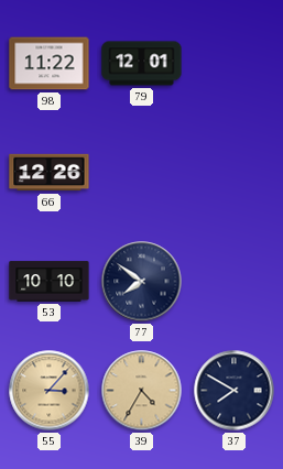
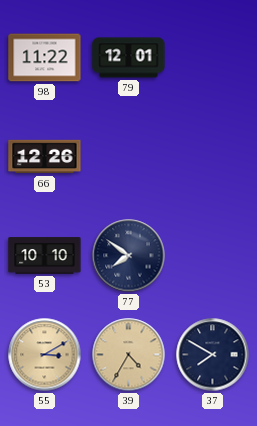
55: 3:07 -> 3:10 (45, 355)
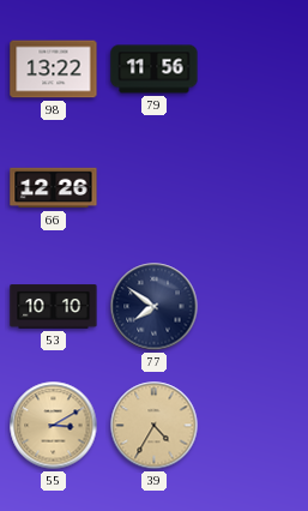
98: 11:22 -> 13:22 (54, 70)
79: 12:01 -> 11:56 (155, 70)
37: 7:50 -> none (213, 355)
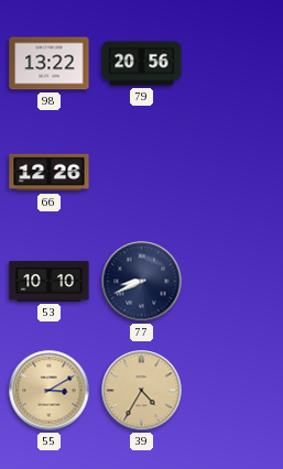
79: 11:56 -> 20:56 (142, 64)
77: 7:51 -> 8:41 (142, 282)
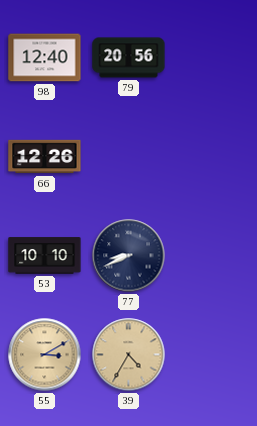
98: 13:22 -> 12:40 (45, 58)
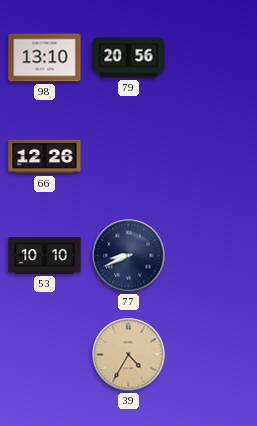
98: 12:40 -> 13:10 (45, 58)
55: 3:10 -> none (45, 355)
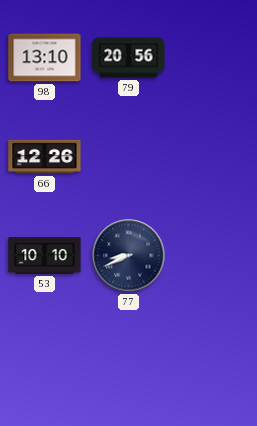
39: 4:35 -> none (129, 355)
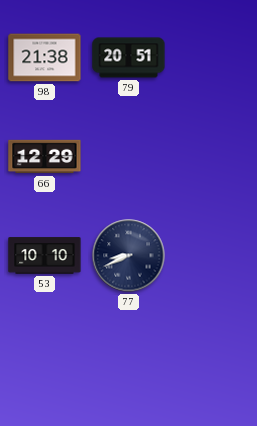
98: 13:10 -> 21:38 (45, 58)
79: 20:56 -> 20:51 (129, 58)
66: 12:26 -> 12:29 (45, 157)
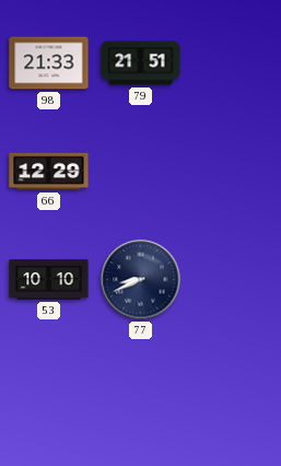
98: 21:38 -> 21:33 (49, 63)
79: 20:51 -> 21:51 (141, 63)
